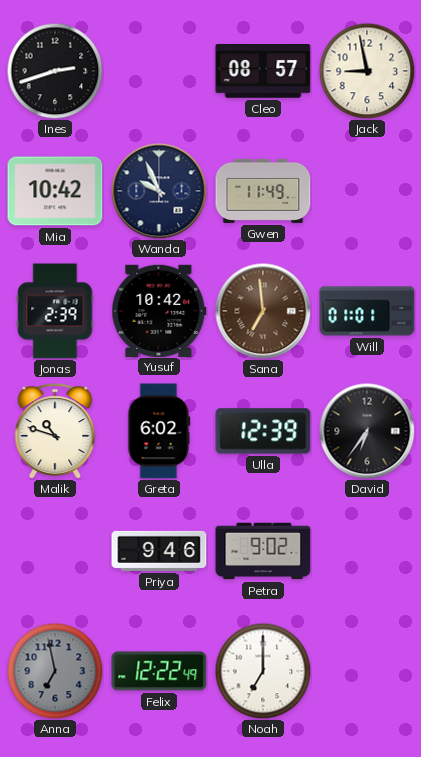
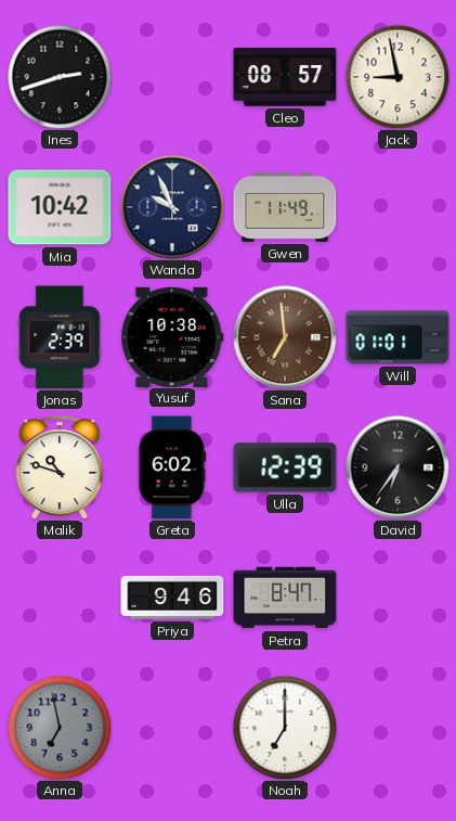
Yusuf: 10:42 -> 10:38 (172, 336)
Petra: 9:02 -> 8:47 (285, 598)
Felix: 12:22 -> none (159, 671)
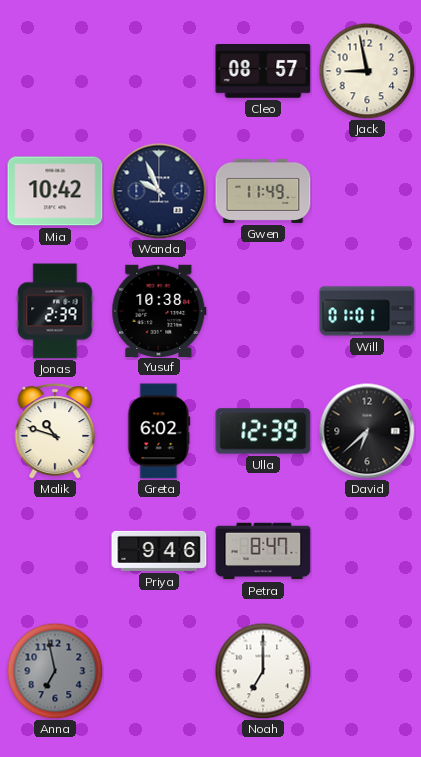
Ines: 2:42 -> none (60, 77)
Sana: 6:59 -> none (285, 337)
David: 6:36 -> 6:38 (367, 431)
